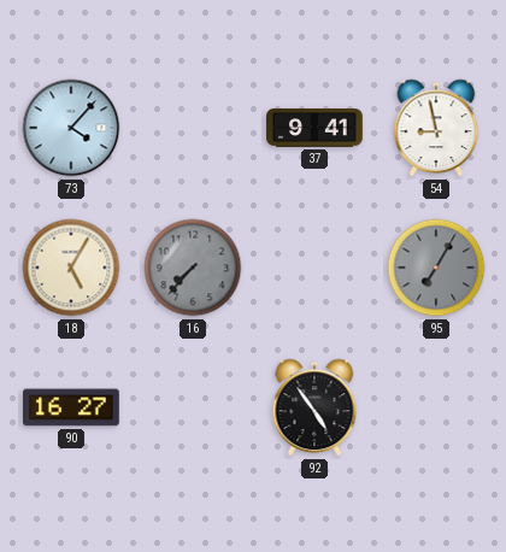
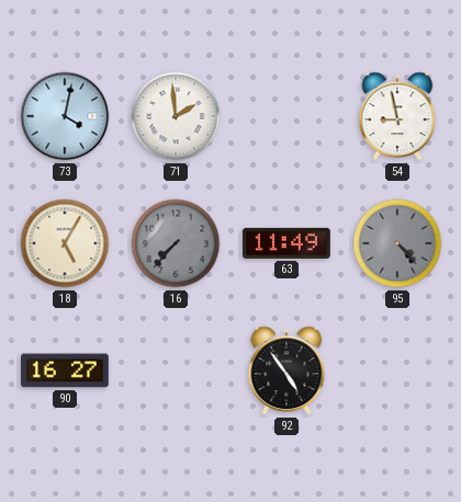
73: 4:07 -> 4:02 (65, 116)
71: none -> 1:59 (176, 116)
37: 9:41 -> none (314, 128)
63: none -> 11:49 (286, 243)
95: 7:05 -> 4:23 (397, 243)
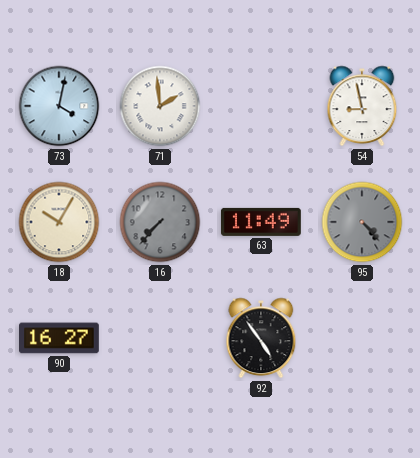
18: 5:05 -> 10:05 (59, 222)
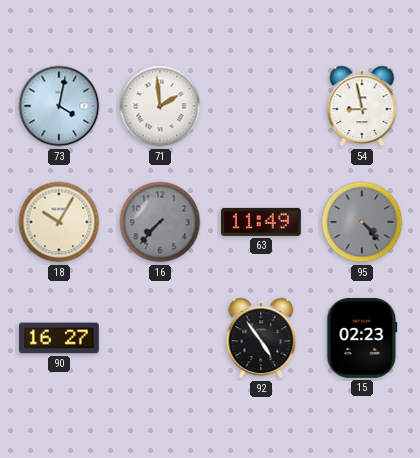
15: none -> 02:23 (362, 338)
